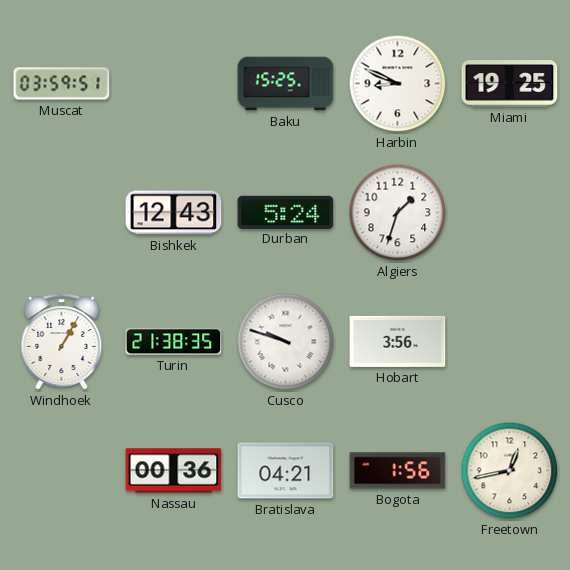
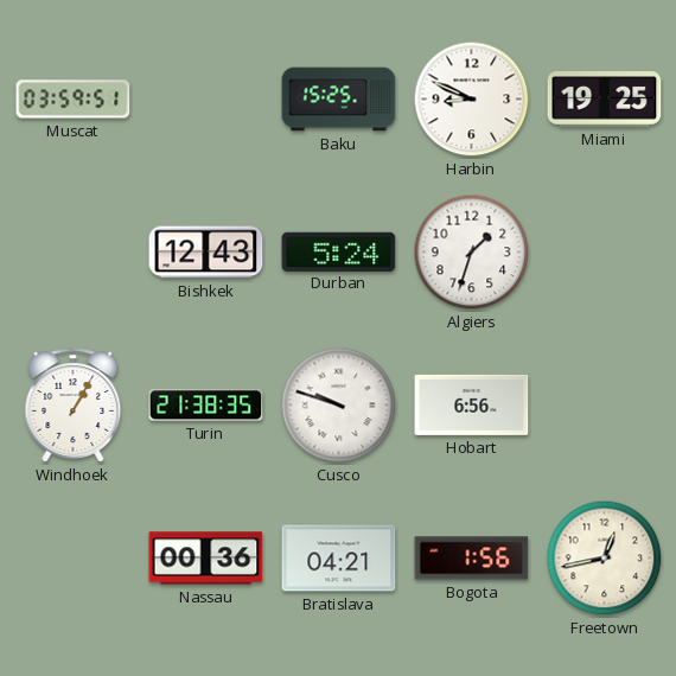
Hobart: 3:56 -> 6:56 (472, 404)
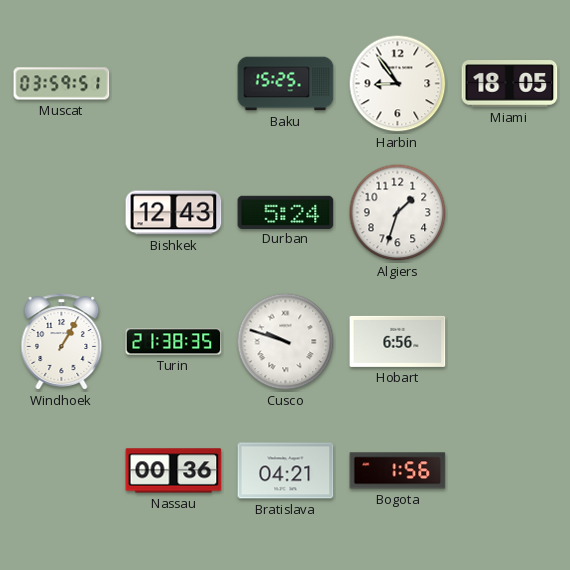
Harbin: 8:49 -> 8:54 (398, 84)
Miami: 19:25 -> 18:05 (510, 84)
Freetown: 12:43 -> none (605, 559)
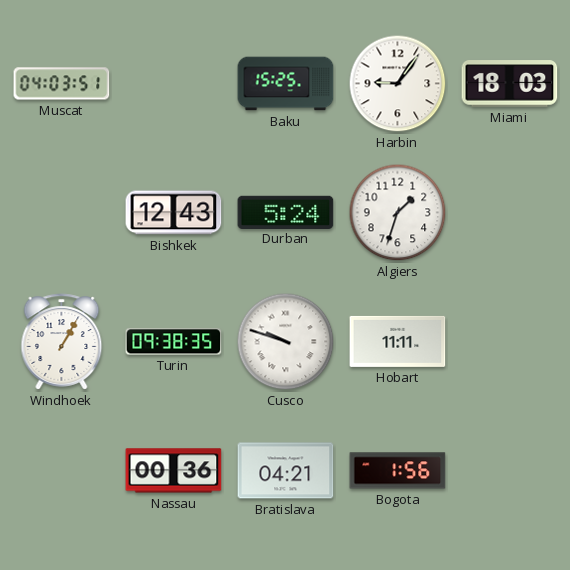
Muscat: 03:59 -> 04:03 (62, 84)
Harbin: 8:54 -> 9:06 (398, 84)
Miami: 18:05 -> 18:03 (510, 84)
Turin: 21:38 -> 09:38 (174, 342)
Hobart: 6:56 -> 11:11 (398, 341)
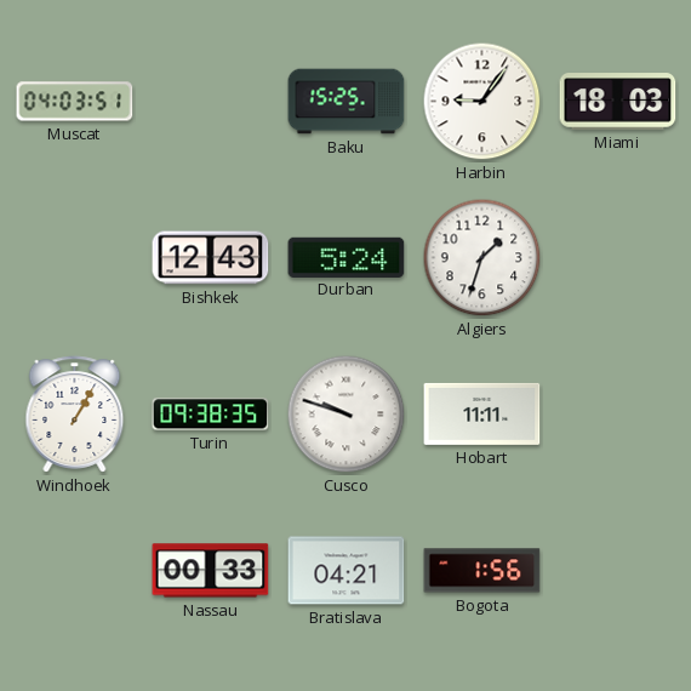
Nassau: 00:36 -> 00:33 (211, 571)
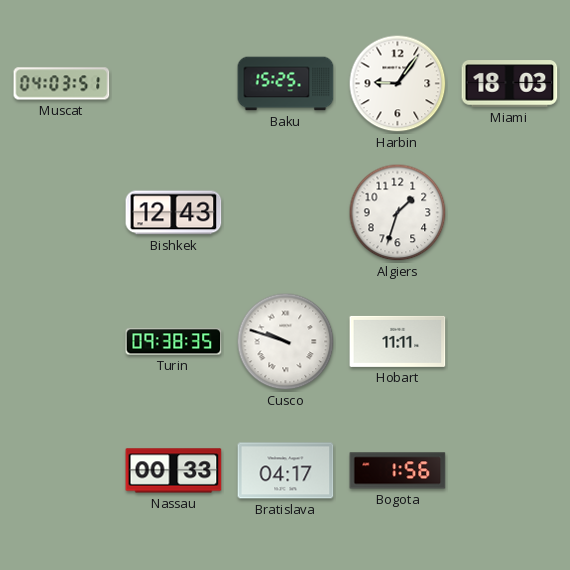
Durban: 5:24 -> none (347, 257)
Windhoek: 1:05 -> none (75, 415)
Bratislava: 04:21 -> 04:17 (286, 471)
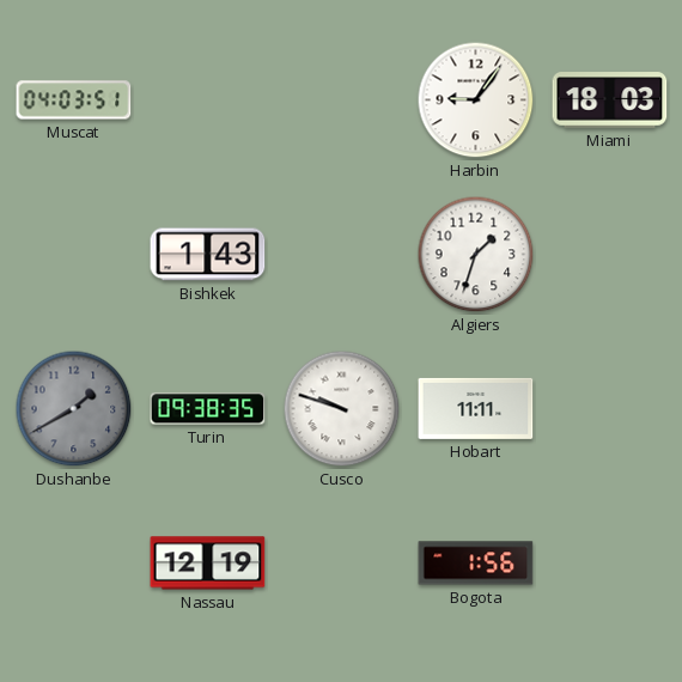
Baku: 15:25 -> none (286, 84)
Bishkek: 12:43 -> 1:43 (208, 255)
Dushanbe: none -> 1:40 (74, 409)
Nassau: 00:33 -> 12:19 (208, 564)
Bratislava: 04:17 -> none (286, 471)
